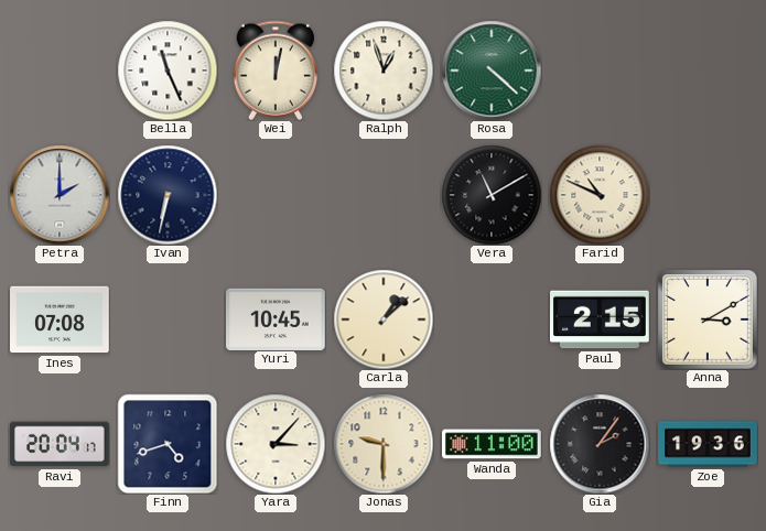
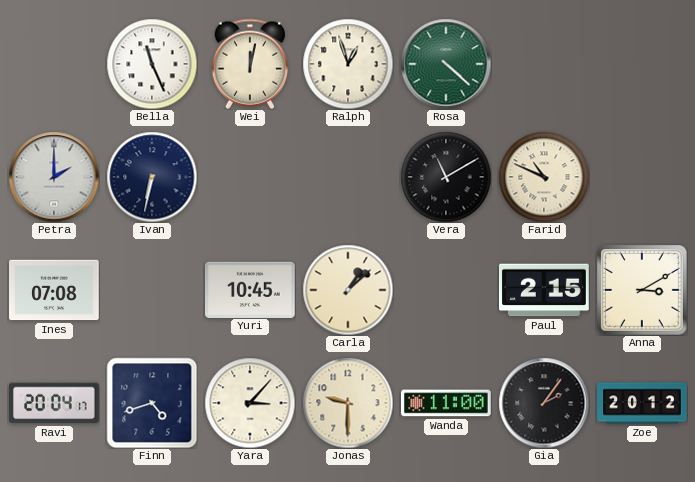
Zoe: 19:36 -> 20:12 (642, 403)
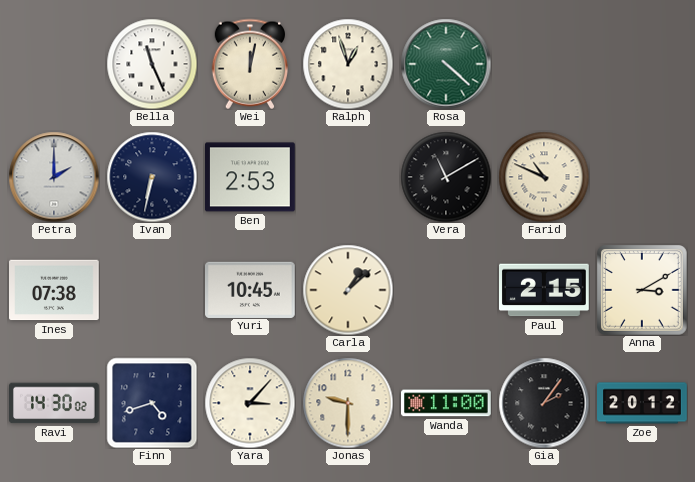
Ben: none -> 2:53 (251, 177)
Ines: 07:08 -> 07:38 (55, 290)
Ravi: 20:04 -> 14:30 (55, 403)
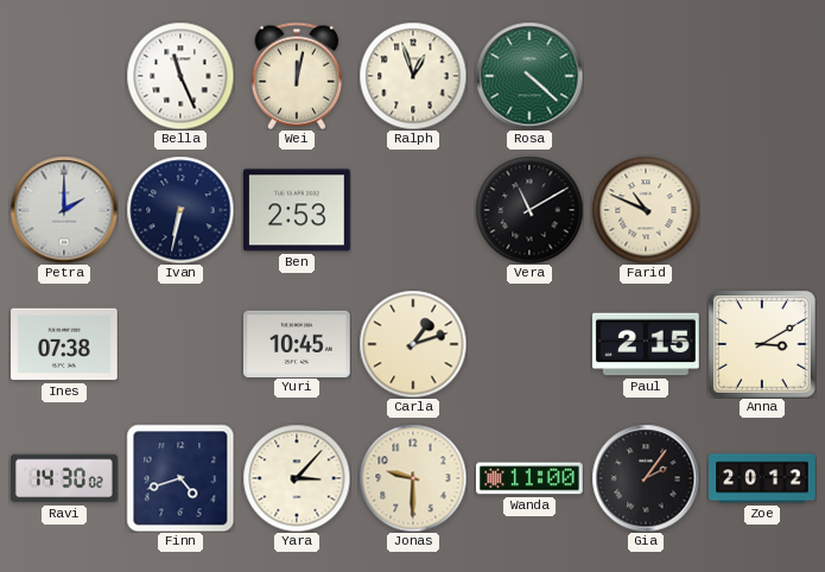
Carla: 1:08 -> 1:12 (413, 344)
